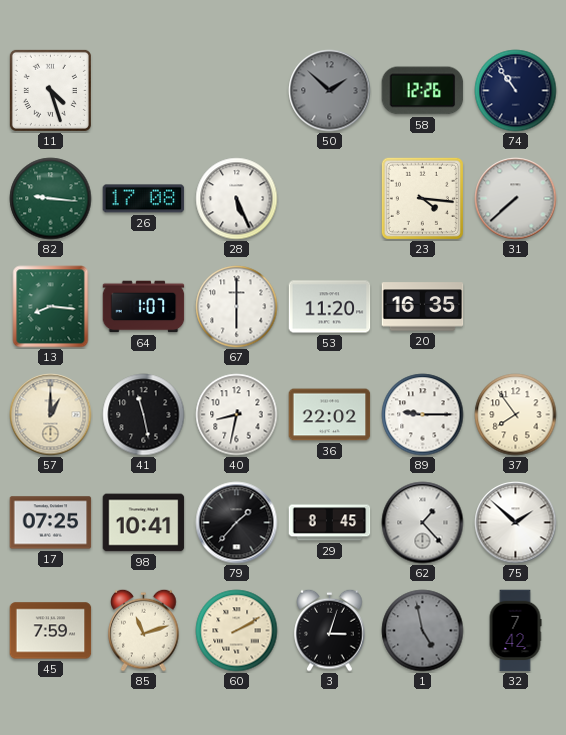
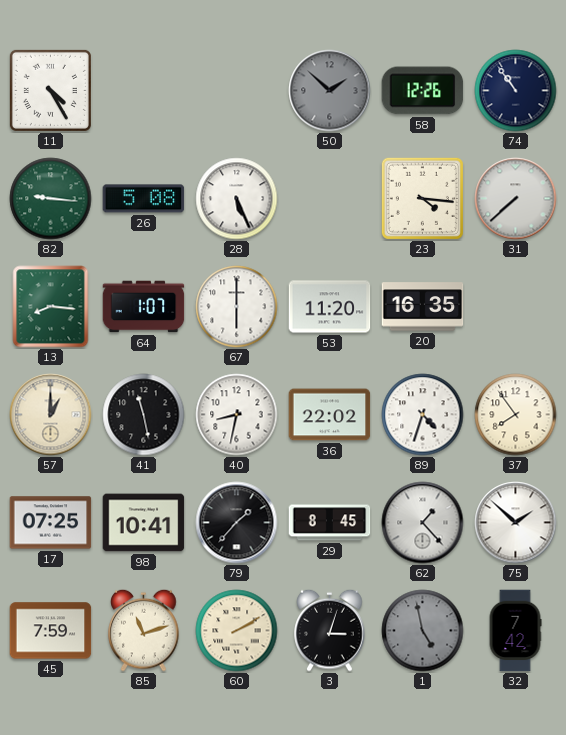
11: 4:27 -> 4:25 (50, 90)
26: 17:08 -> 5:08 (144, 199)
89: 9:15 -> 4:33 (423, 415)
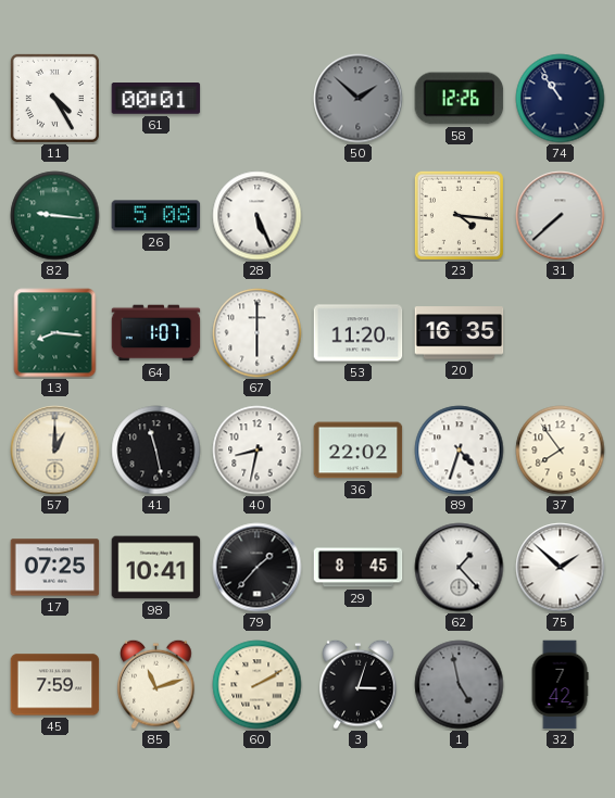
61: none -> 00:01 (156, 99)
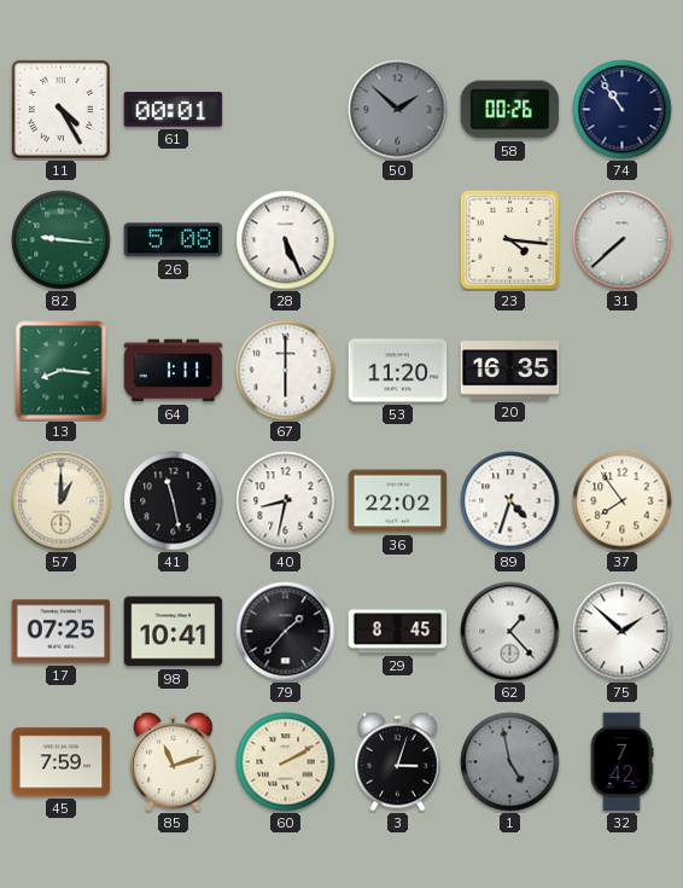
58: 12:26 -> 00:26 (510, 110)
64: 1:07 -> 1:11 (174, 371)
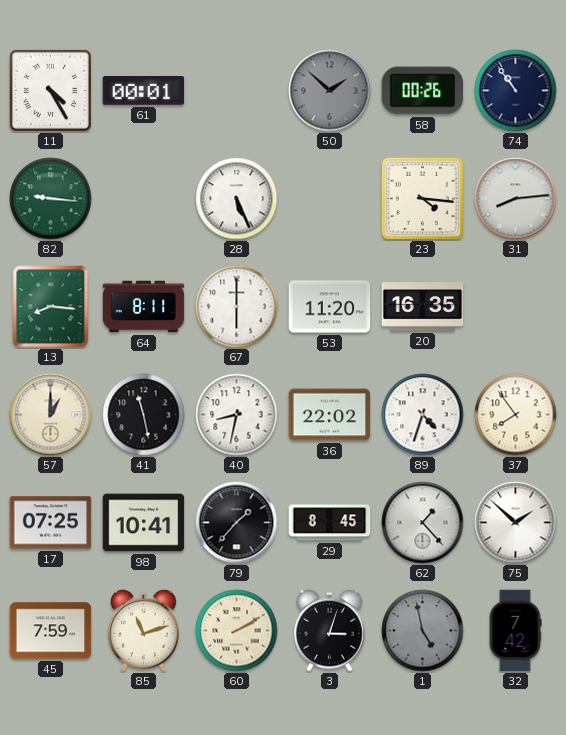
26: 5:08 -> none (174, 240)
31: 7:38 -> 8:14 (516, 199)
64: 1:11 -> 8:11 (144, 307)
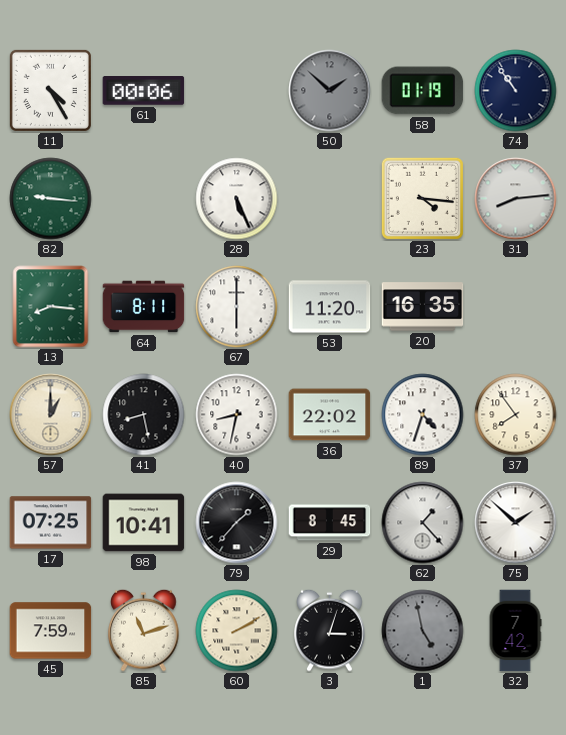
61: 00:01 -> 00:06 (144, 91)
58: 00:26 -> 01:19 (423, 91)
41: 11:28 -> 8:28 (144, 415)
